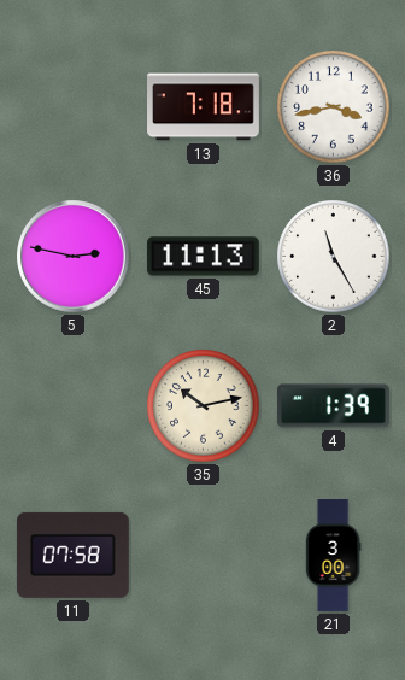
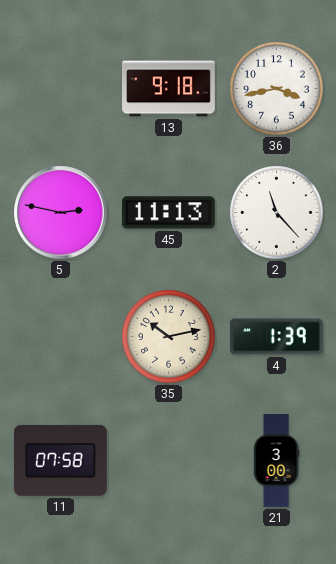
13: 7:18 -> 9:18 (169, 89)
2: 11:25 -> 11:23 (277, 213)
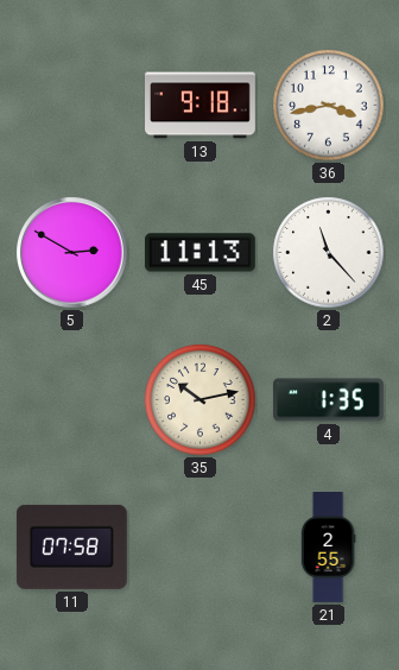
5: 2:47 -> 2:50 (72, 253)
4: 1:39 -> 1:35 (329, 400)
21: 3:00 -> 2:55 (328, 548)
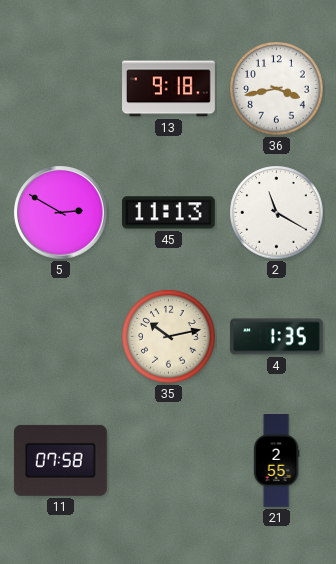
2: 11:23 -> 11:20 (277, 213)
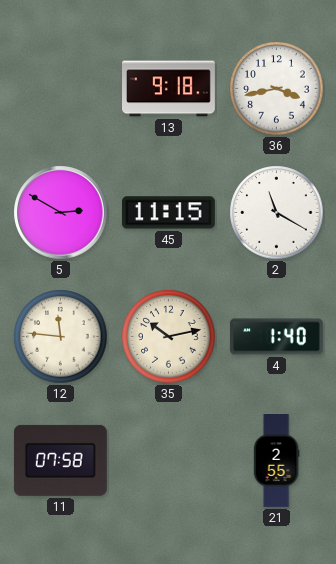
45: 11:13 -> 11:15 (168, 213)
12: none -> 11:46 (61, 337)
4: 1:35 -> 1:40 (277, 337)
